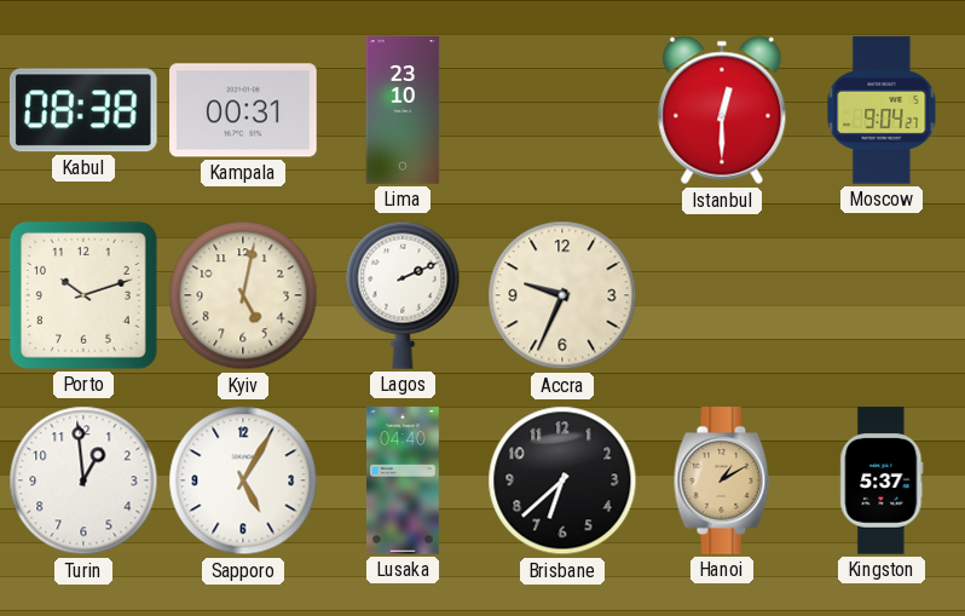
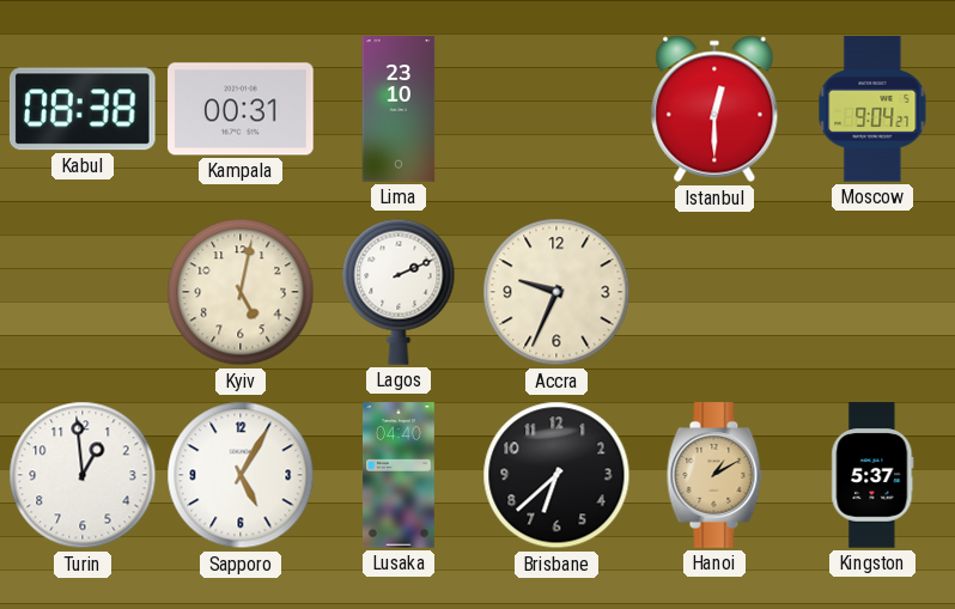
Porto: 10:12 -> none (83, 295)
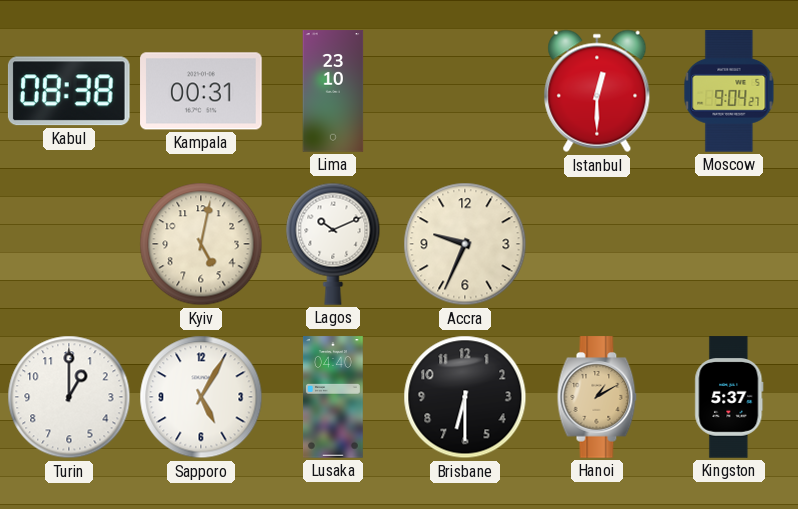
Lagos: 2:11 -> 10:11 (333, 244)
Turin: 12:59 -> 1:00 (69, 397)
Brisbane: 6:38 -> 6:30 (465, 397)
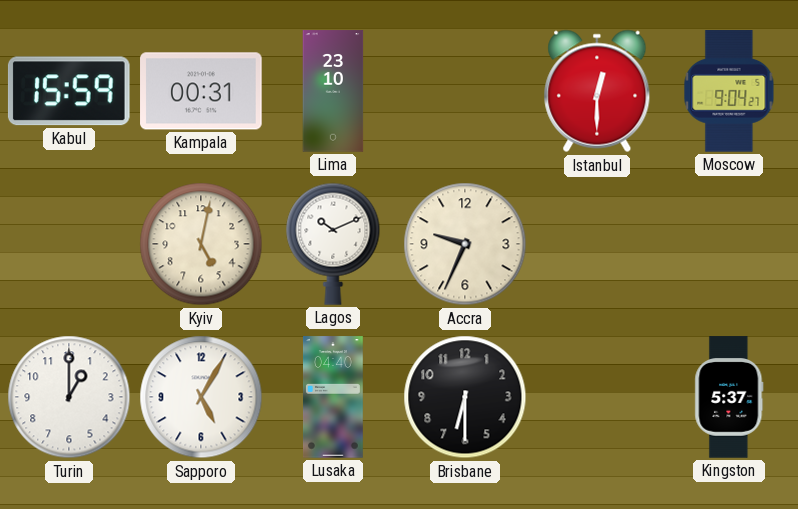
Kabul: 08:38 -> 15:59 (69, 91)
Hanoi: 1:10 -> none (597, 397)
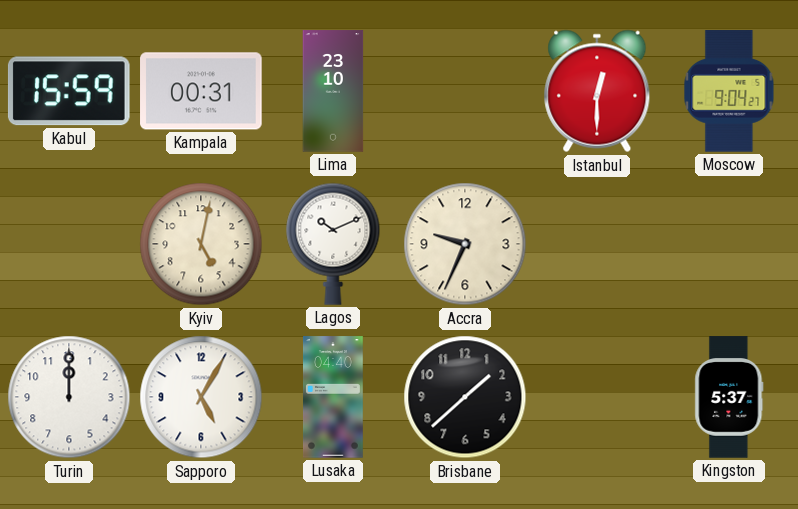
Turin: 1:00 -> 12:00 (69, 397)
Brisbane: 6:30 -> 1:38 (465, 397)
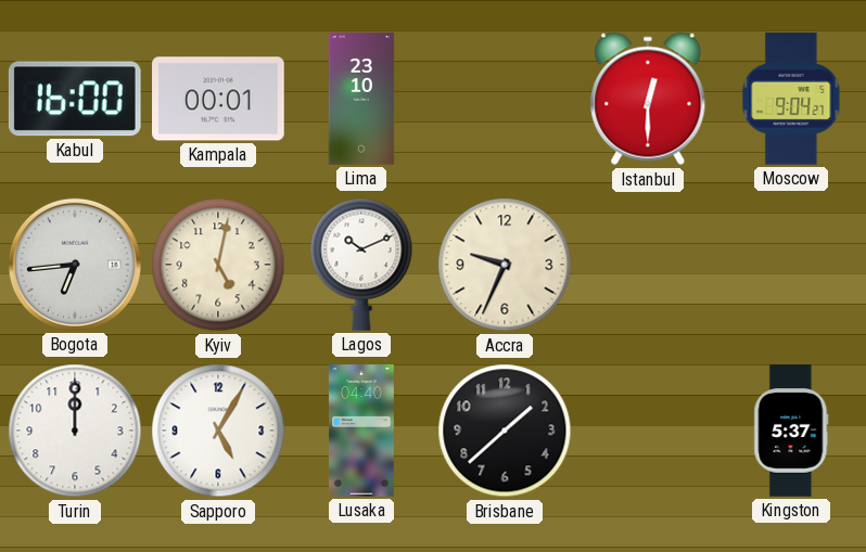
Kabul: 15:59 -> 16:00 (75, 99)
Kampala: 00:31 -> 00:01 (218, 99)
Bogota: none -> 6:44 (75, 265)
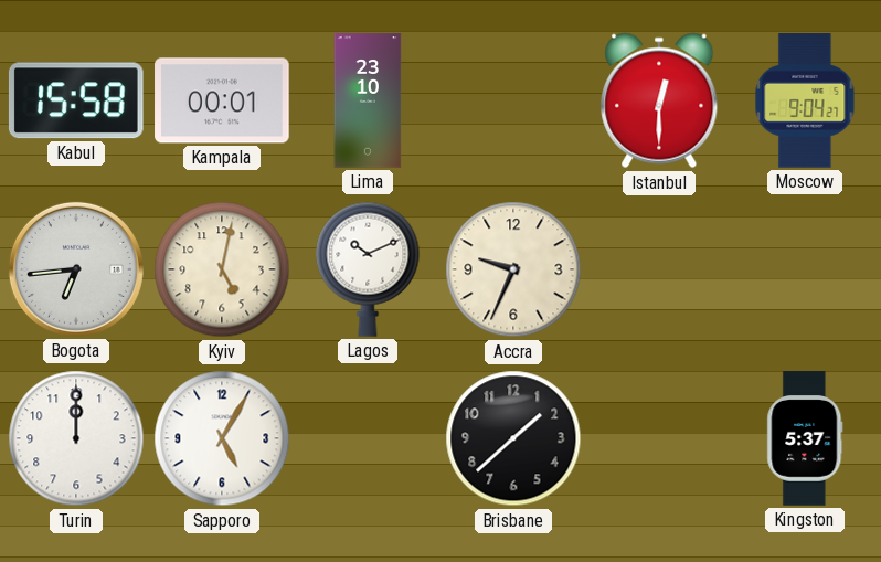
Kabul: 16:00 -> 15:58 (76, 100)
Lusaka: 04:40 -> none (362, 431)
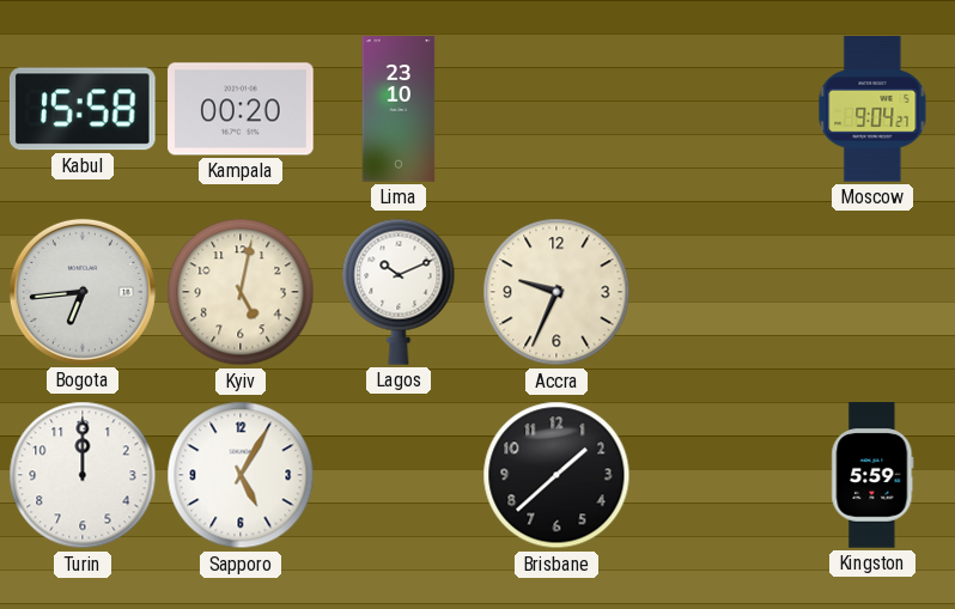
Kampala: 00:01 -> 00:20 (241, 109)
Istanbul: 12:30 -> none (659, 100)
Kingston: 5:37 -> 5:59 (872, 475)
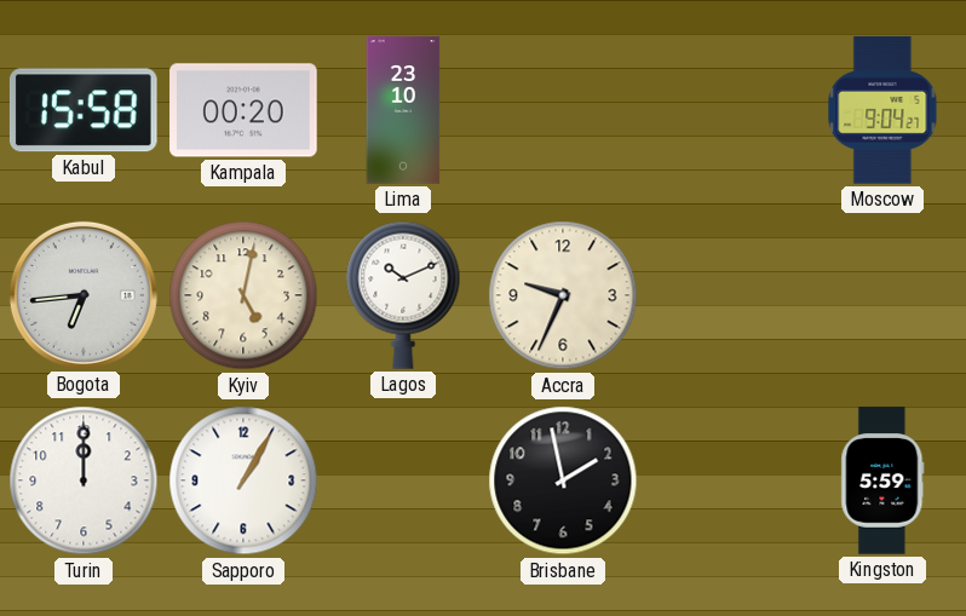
Sapporo: 5:05 -> 1:05 (243, 480)
Brisbane: 1:38 -> 1:58 (563, 480)
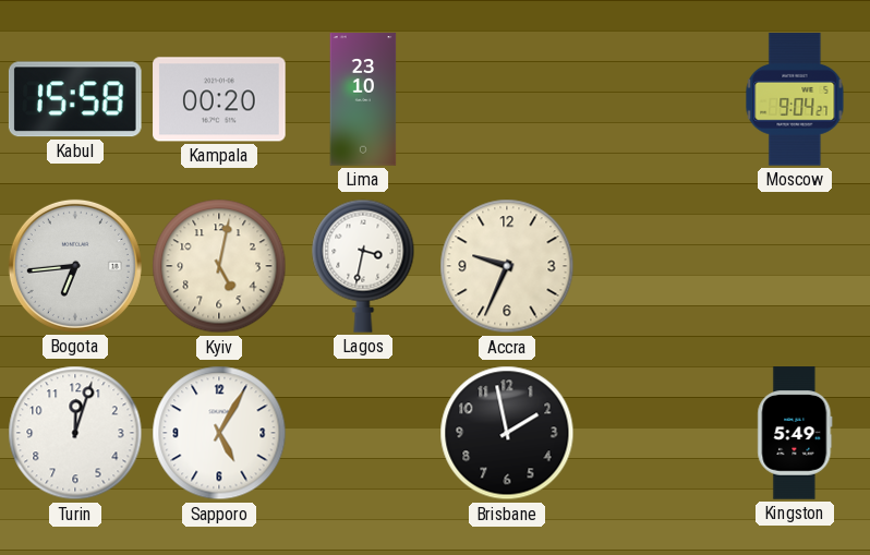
Lagos: 10:11 -> 3:32 (363, 266)
Turin: 12:00 -> 12:03 (75, 433)
Sapporo: 1:05 -> 5:05 (219, 433)
Kingston: 5:59 -> 5:49 (795, 433)
